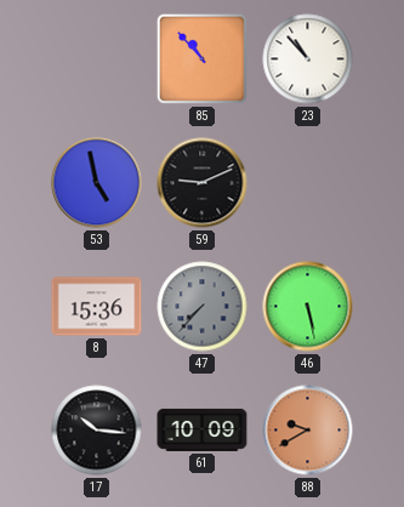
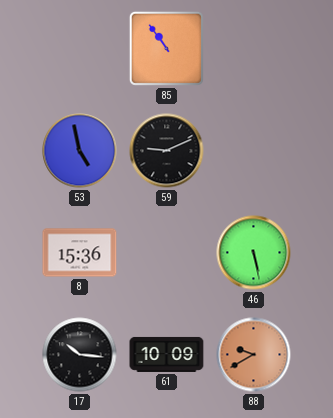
85: 10:53 -> 10:54 (166, 48)
23: 10:53 -> none (308, 59)
47: 7:37 -> none (203, 307)
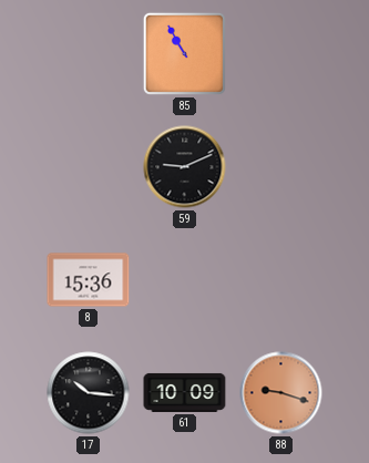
85: 10:54 -> 10:55 (184, 53)
53: 4:58 -> none (80, 151)
46: 5:28 -> none (254, 253)
88: 9:40 -> 9:18 (281, 393)
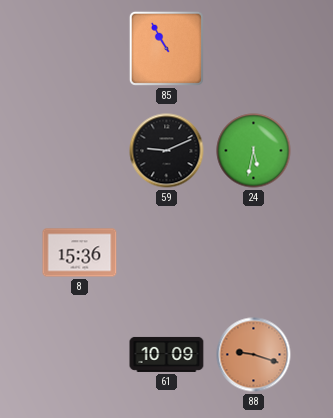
24: none -> 5:32 (254, 151)
17: 10:16 -> none (89, 393)
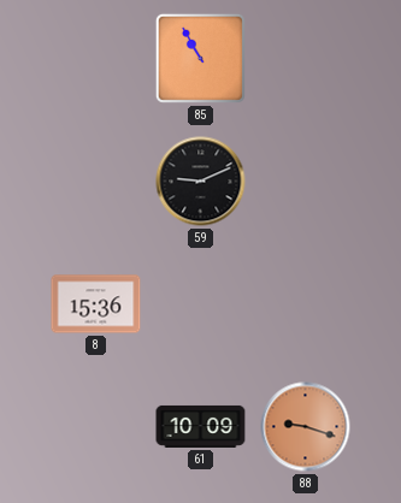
24: 5:32 -> none (254, 151)
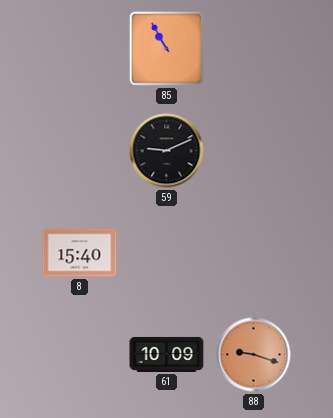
8: 15:36 -> 15:40 (80, 253)
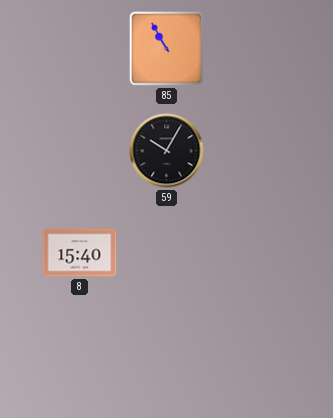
59: 9:11 -> 10:05 (167, 151)
61: 10:09 -> none (167, 354)
88: 9:18 -> none (254, 355)
